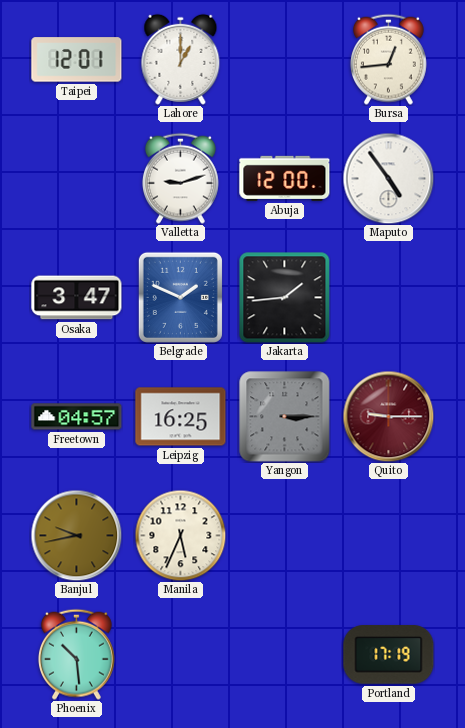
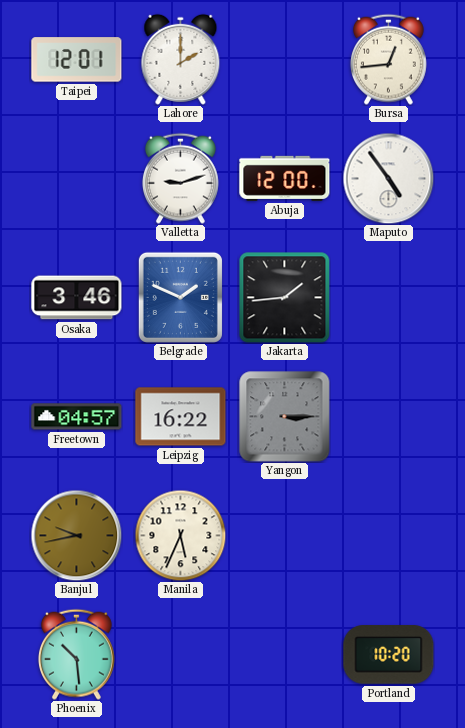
Lahore: 1:00 -> 2:00 (181, 59)
Osaka: 3:47 -> 3:46 (77, 298)
Leipzig: 16:25 -> 16:22 (181, 417)
Quito: 9:15 -> none (388, 416)
Portland: 17:19 -> 10:20 (389, 655)
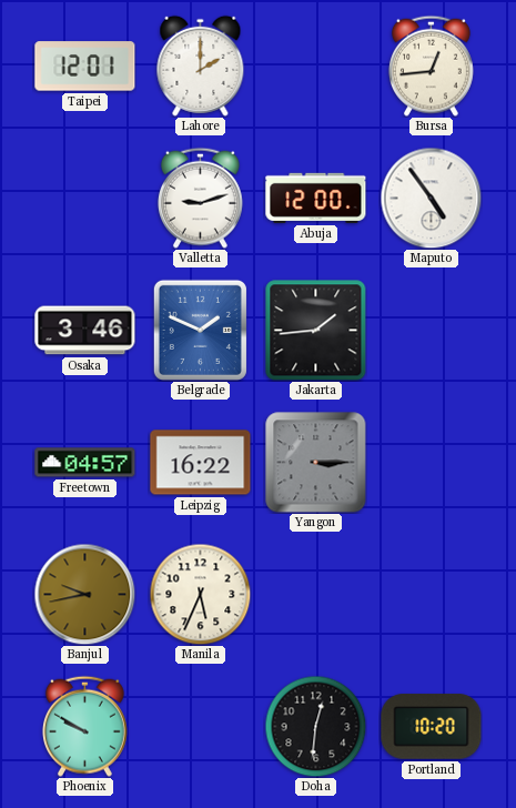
Phoenix: 10:29 -> 9:50 (84, 726)
Doha: none -> 12:31 (315, 726)
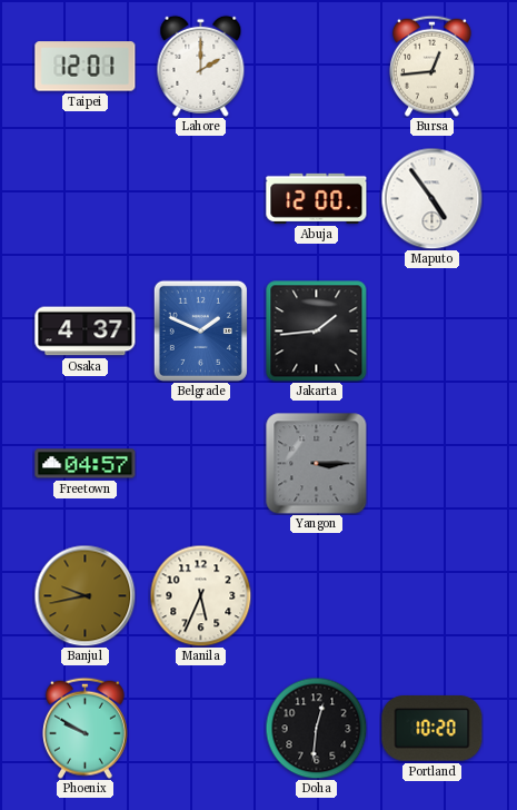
Valletta: 9:12 -> none (200, 198)
Osaka: 3:46 -> 4:37 (86, 332)
Leipzig: 16:22 -> none (201, 463)
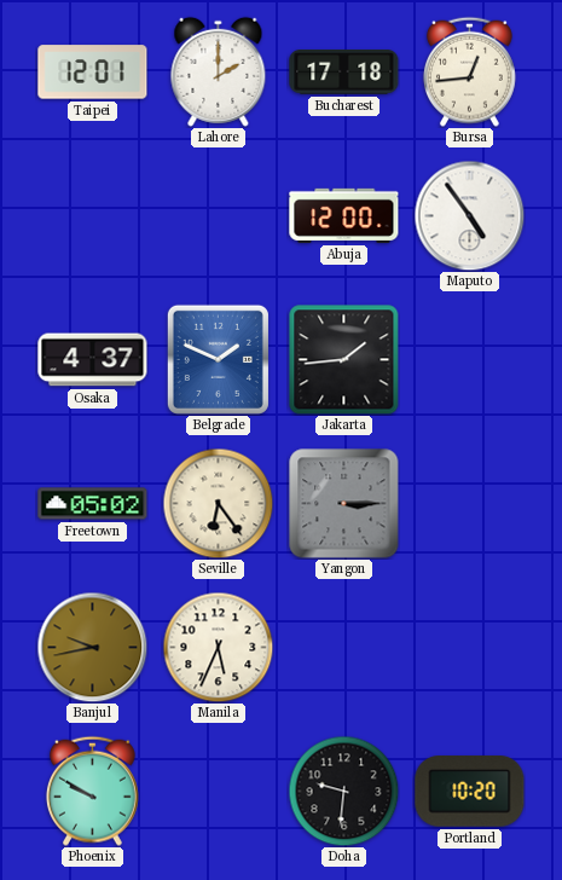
Bucharest: none -> 17:18 (344, 73)
Freetown: 04:57 -> 05:02 (93, 504)
Seville: none -> 6:24 (218, 503)
Doha: 12:31 -> 9:31 (343, 791)
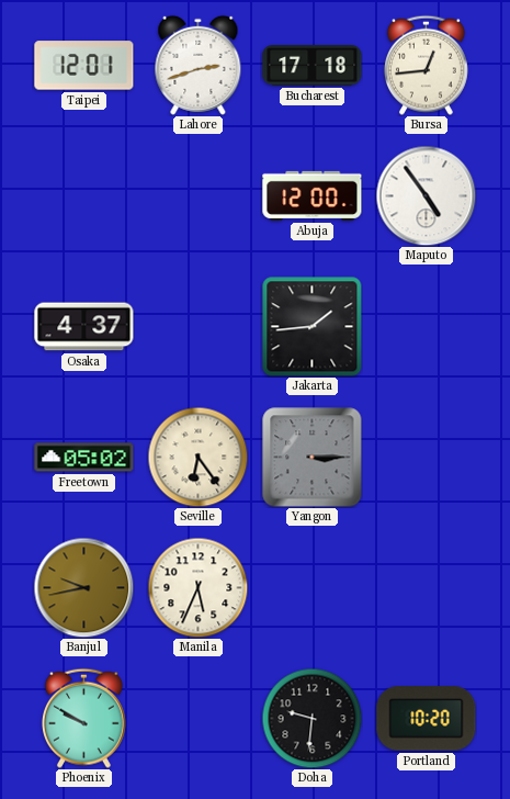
Lahore: 2:00 -> 2:42 (199, 65)
Belgrade: 1:49 -> none (218, 359)
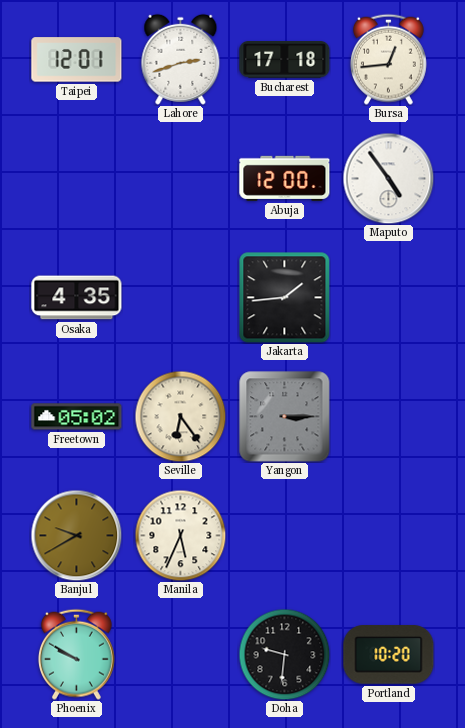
Osaka: 4:37 -> 4:35 (77, 298)
Banjul: 9:43 -> 9:40 (76, 535)
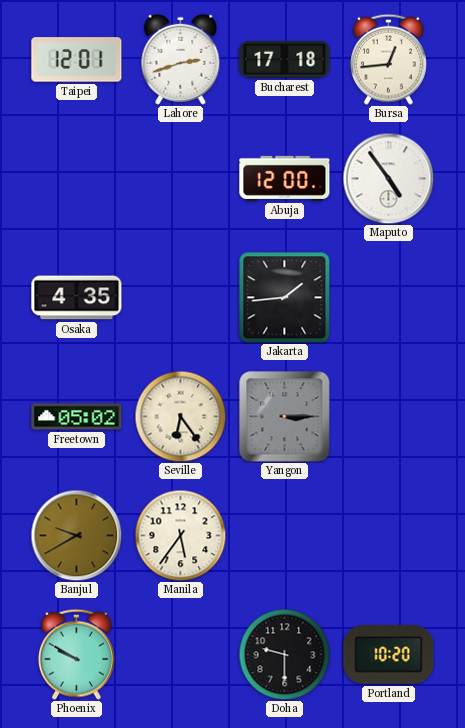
Manila: 5:34 -> 5:36 (180, 535)
Doha: 9:31 -> 9:30 (284, 654)
